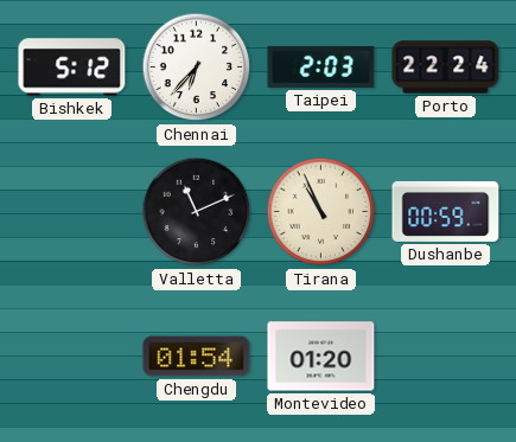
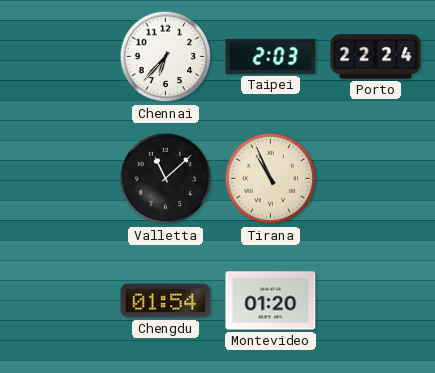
Bishkek: 5:12 -> none (72, 68)
Valletta: 11:11 -> 11:08 (166, 179)
Dushanbe: 00:59 -> none (446, 211)
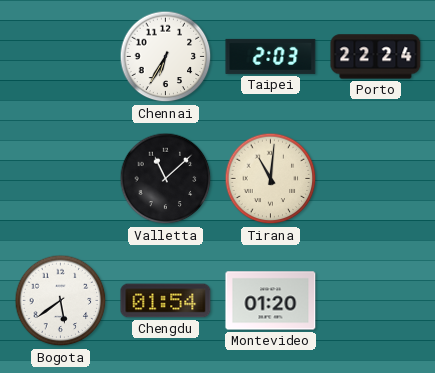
Chennai: 6:37 -> 6:35 (166, 57)
Tirana: 10:56 -> 11:01 (271, 179)
Bogota: none -> 5:39 (61, 301)
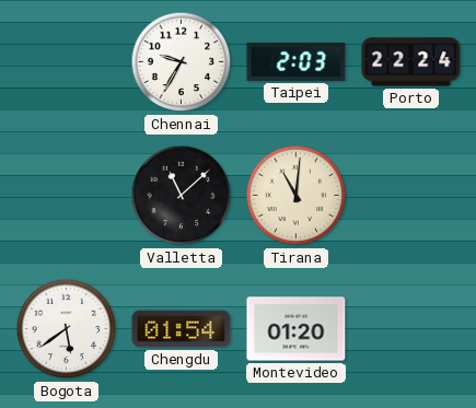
Chennai: 6:35 -> 9:35 (182, 62)
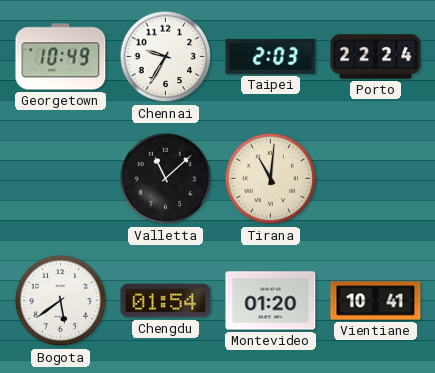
Georgetown: none -> 10:49 (61, 57)
Vientiane: none -> 10:41 (376, 301)
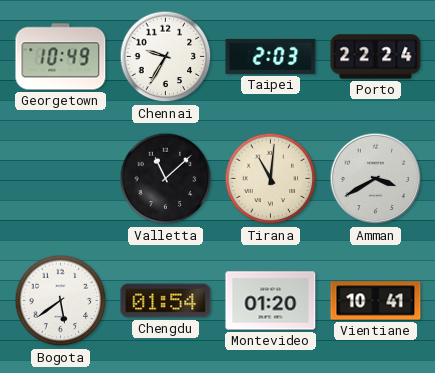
Amman: none -> 3:40 (376, 179)
